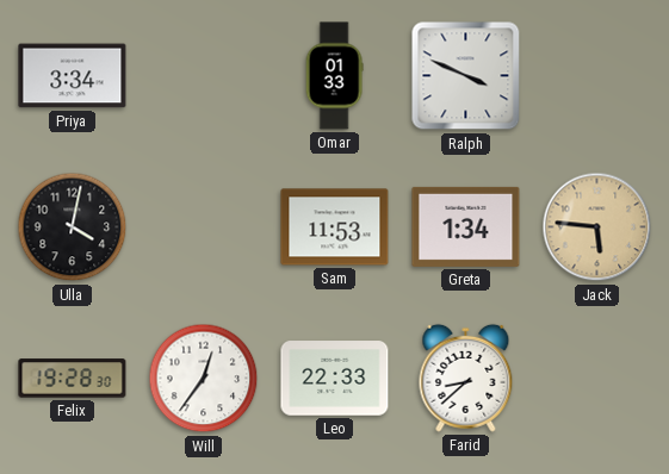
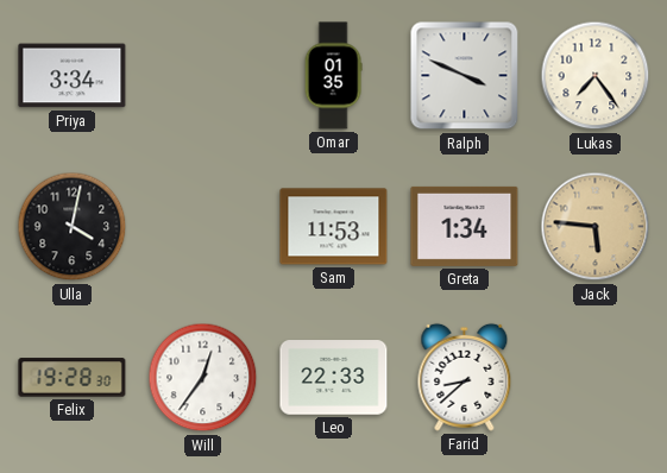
Omar: 01:33 -> 01:35 (333, 76)
Lukas: none -> 7:24 (596, 76)
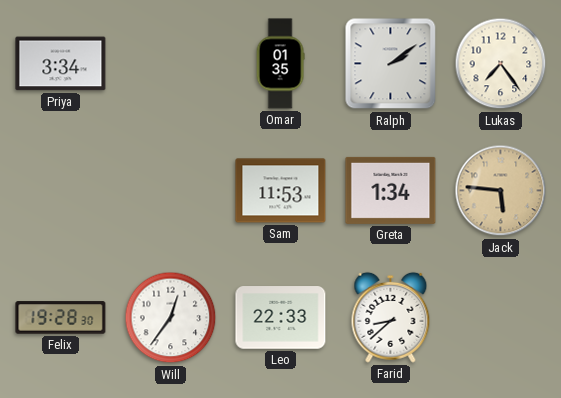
Ralph: 3:49 -> 2:09 (391, 64)
Ulla: 4:02 -> none (73, 227)
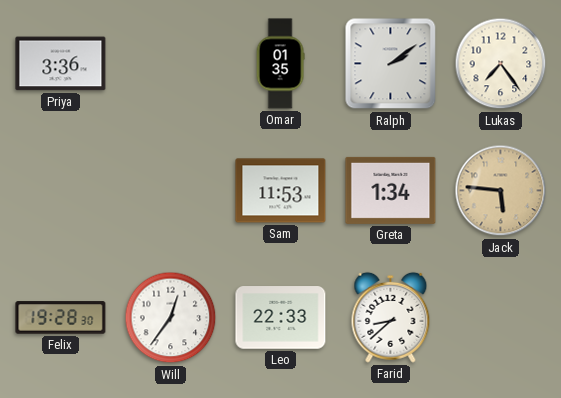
Priya: 3:34 -> 3:36 (61, 64)
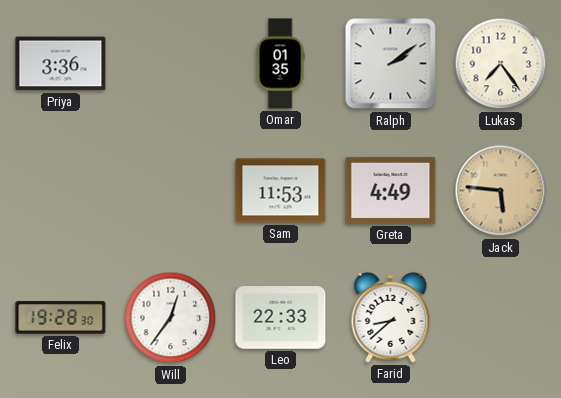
Greta: 1:34 -> 4:49 (391, 190)
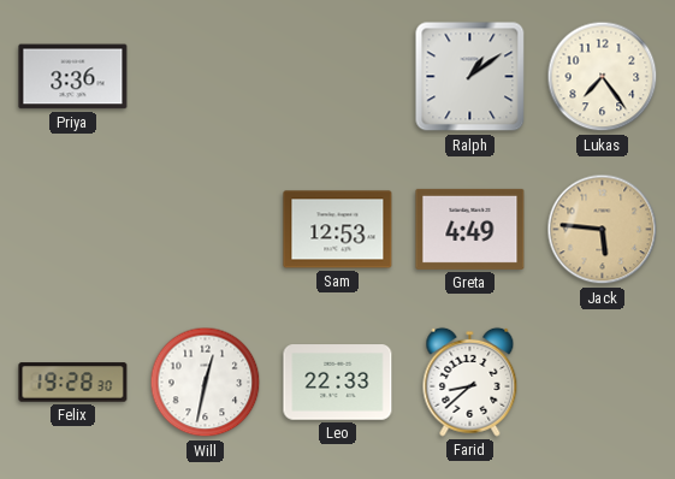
Omar: 01:35 -> none (280, 64)
Ralph: 2:09 -> 1:09 (470, 77)
Sam: 11:53 -> 12:53 (338, 230)
Will: 12:36 -> 12:32 (206, 383)
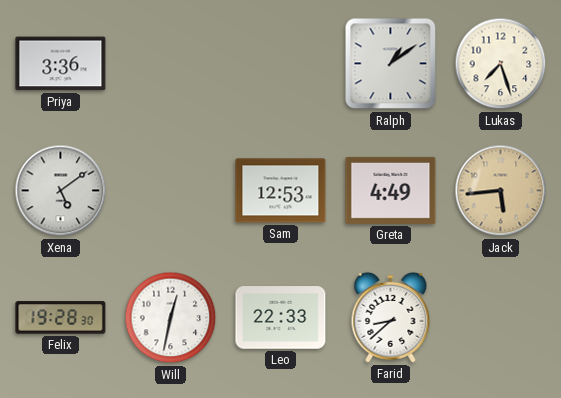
Lukas: 7:24 -> 7:27 (501, 64)
Xena: none -> 5:09 (61, 191)
Jack: 5:46 -> 5:44 (501, 191)
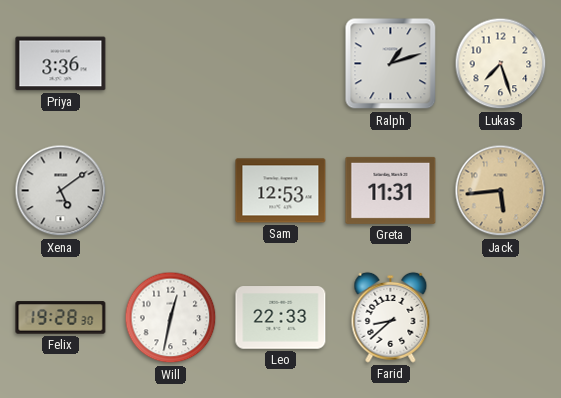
Ralph: 1:09 -> 1:12 (391, 64)
Greta: 4:49 -> 11:31 (391, 190)
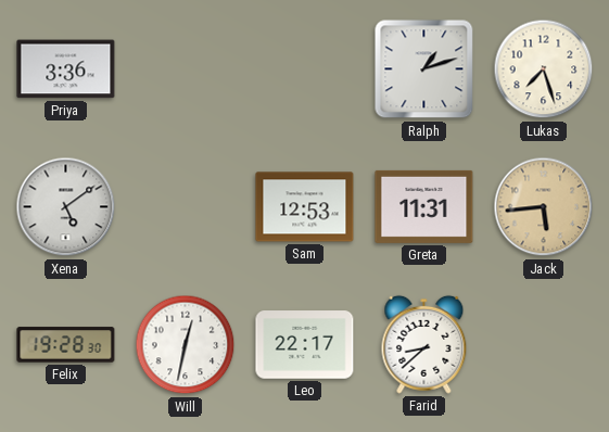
Leo: 22:33 -> 22:17 (305, 345)
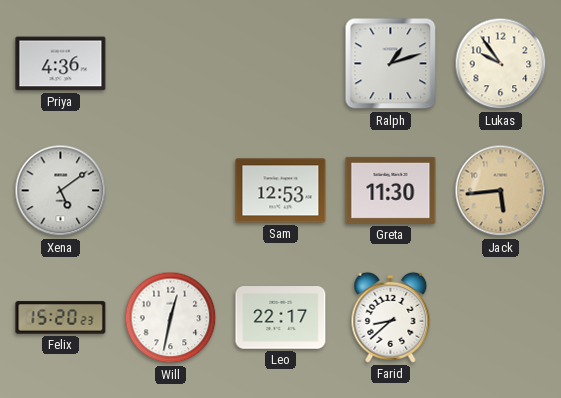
Priya: 3:36 -> 4:36 (61, 64)
Lukas: 7:27 -> 9:54 (501, 64)
Greta: 11:31 -> 11:30 (391, 190)
Felix: 19:28 -> 15:20 (61, 318)
